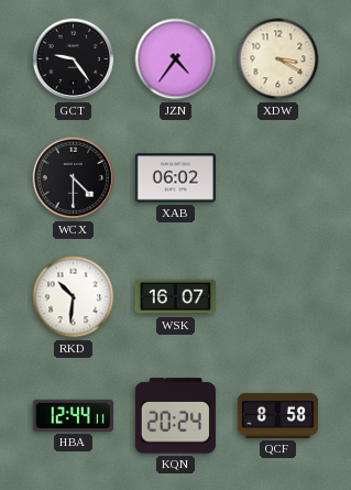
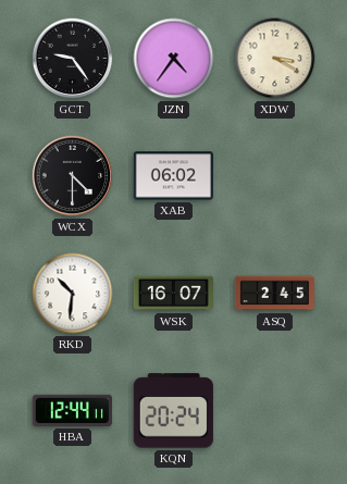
ASQ: none -> 2:45 (274, 294)
QCF: 8:58 -> none (277, 415)
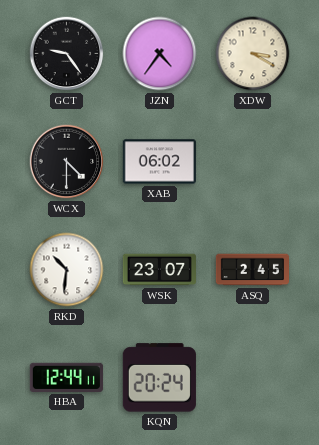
WSK: 16:07 -> 23:07 (159, 270)
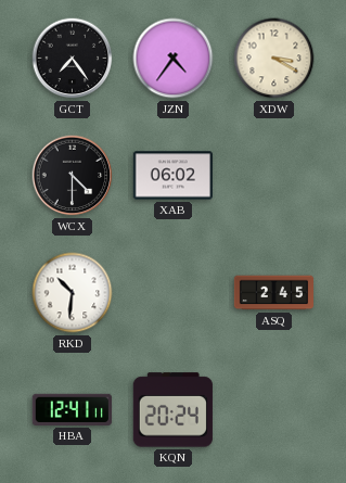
GCT: 9:24 -> 7:24 (73, 59)
WSK: 23:07 -> none (159, 270)
HBA: 12:44 -> 12:41 (72, 409)
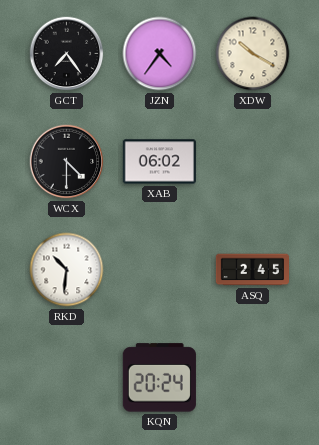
XDW: 3:20 -> 10:20 (253, 54)
HBA: 12:41 -> none (72, 409)
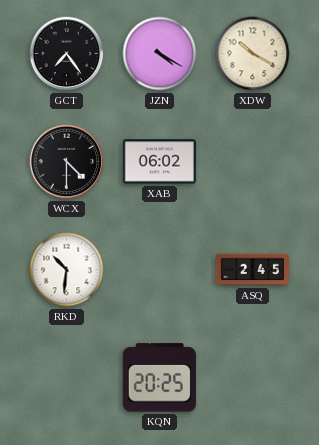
JZN: 4:36 -> 4:20 (160, 54)
KQN: 20:24 -> 20:25 (159, 378)
